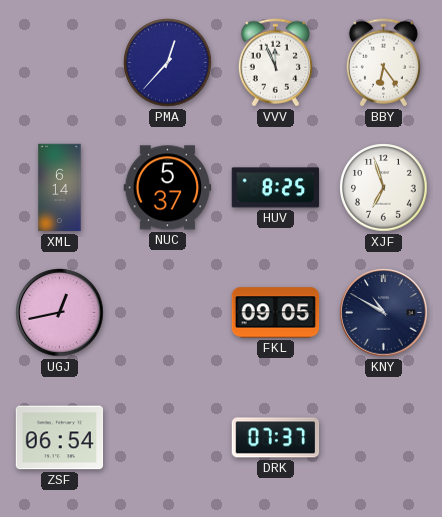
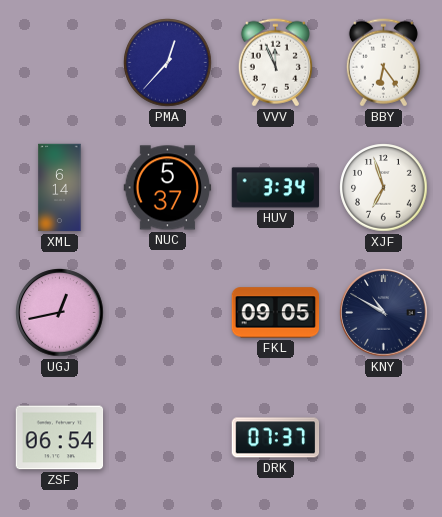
HUV: 8:25 -> 3:34 (276, 188)
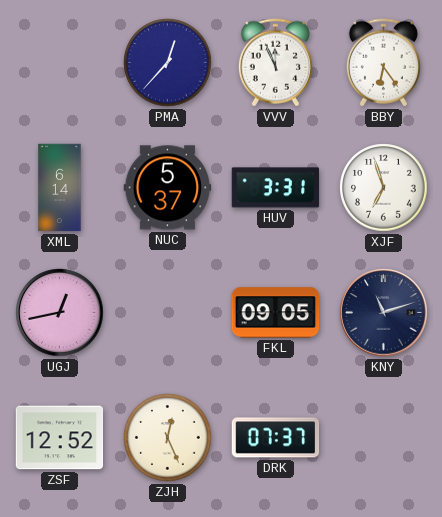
HUV: 3:34 -> 3:31 (276, 188)
KNY: 10:50 -> 11:12 (384, 313)
ZSF: 06:54 -> 12:52 (60, 438)
ZJH: none -> 12:26 (168, 438)
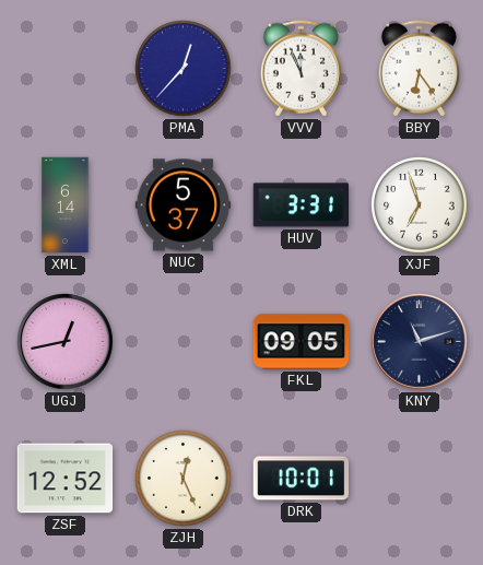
DRK: 07:37 -> 10:01 (302, 479)
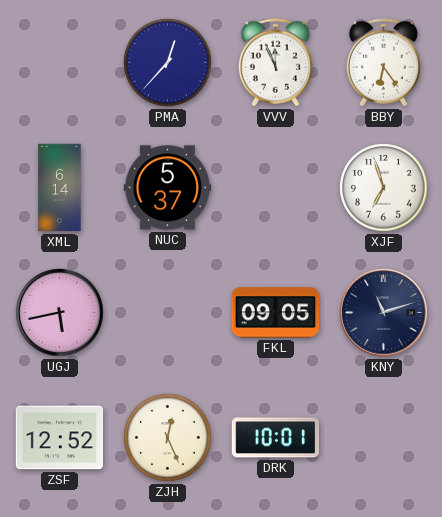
HUV: 3:31 -> none (302, 205)
UGJ: 12:43 -> 5:43 (60, 313)
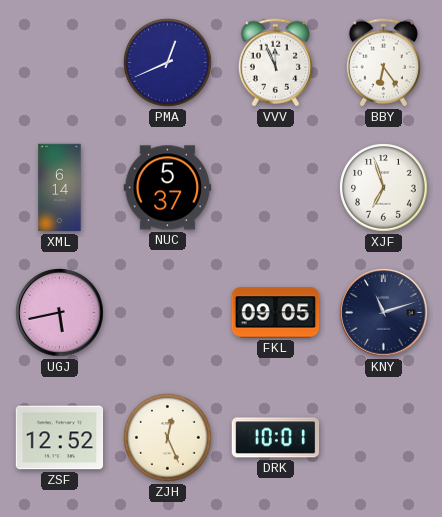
PMA: 12:37 -> 12:41 (168, 63)
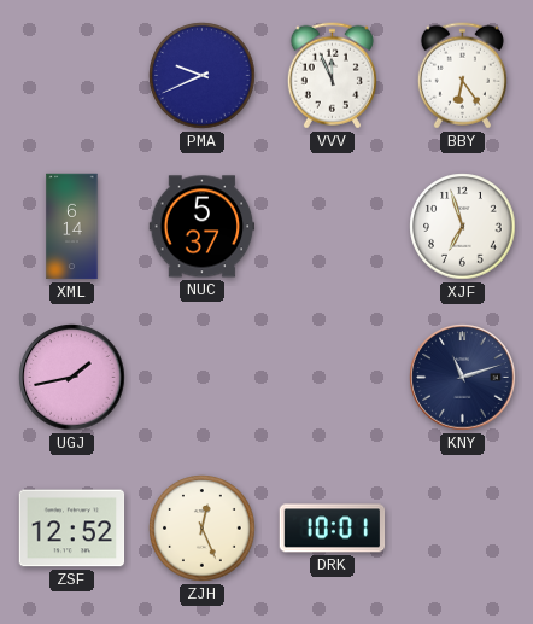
PMA: 12:41 -> 9:41 (203, 76)
UGJ: 5:43 -> 1:43 (72, 378)
FKL: 09:05 -> none (276, 313)
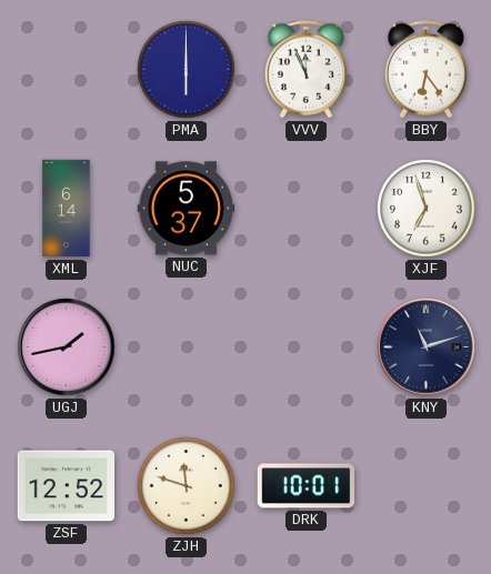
PMA: 9:41 -> 6:00 (187, 70)
ZJH: 12:26 -> 11:48 (187, 486)
